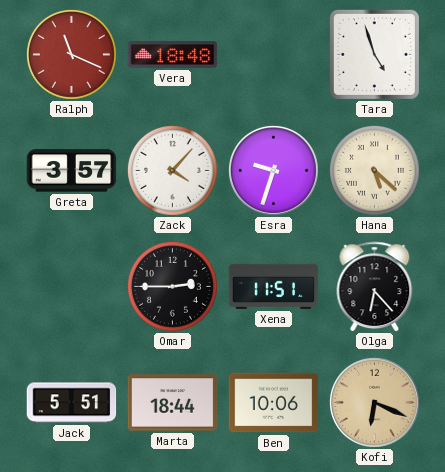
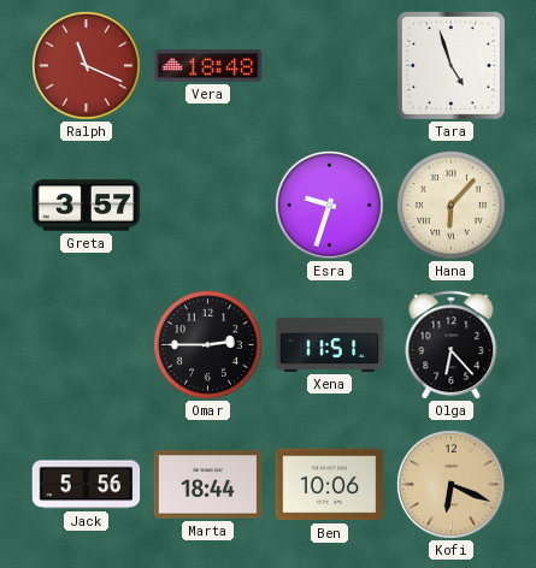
Zack: 4:07 -> none (172, 170)
Hana: 5:22 -> 6:07 (450, 205)
Jack: 5:51 -> 5:56 (87, 485)
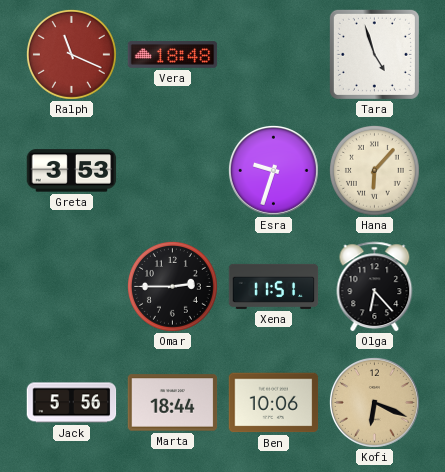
Greta: 3:57 -> 3:53 (72, 171)
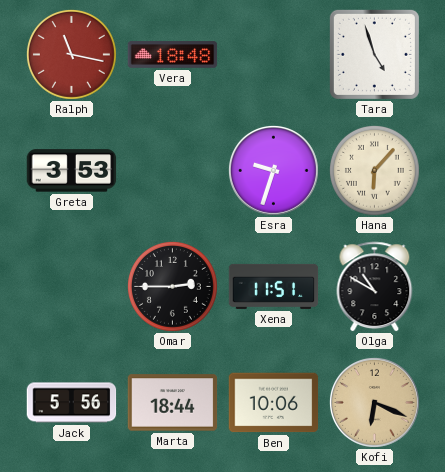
Ralph: 11:19 -> 11:17 (71, 54)
Olga: 6:23 -> 10:50 (375, 287)
